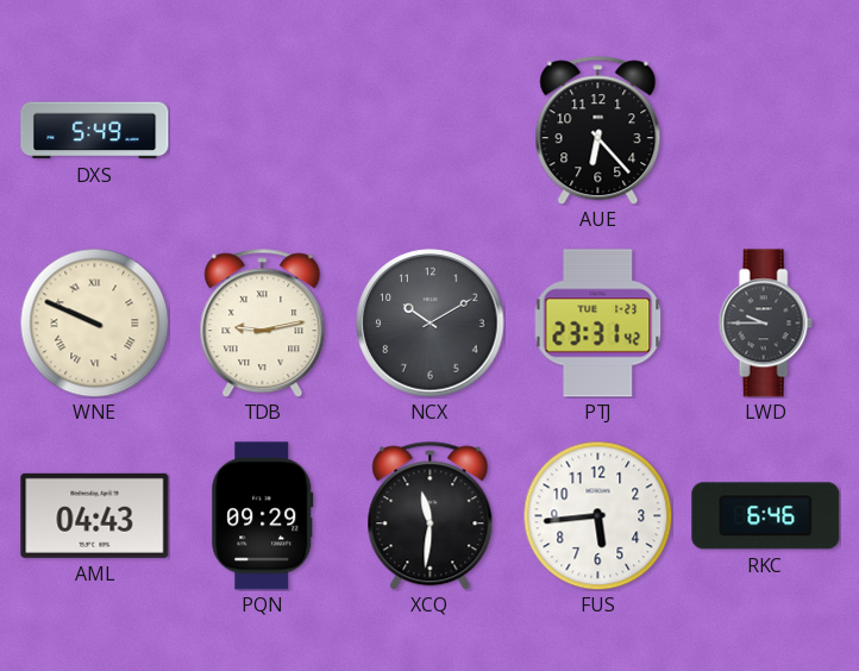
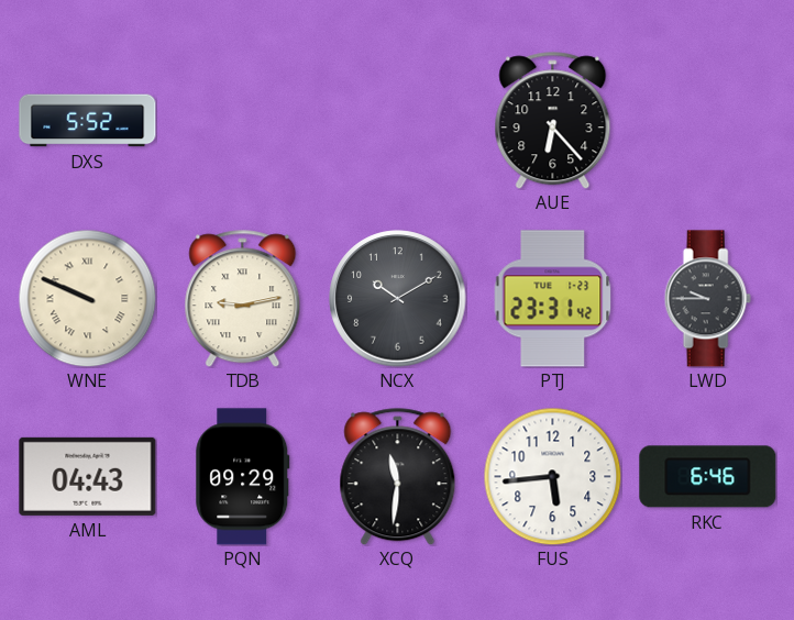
DXS: 5:49 -> 5:52 (88, 121)
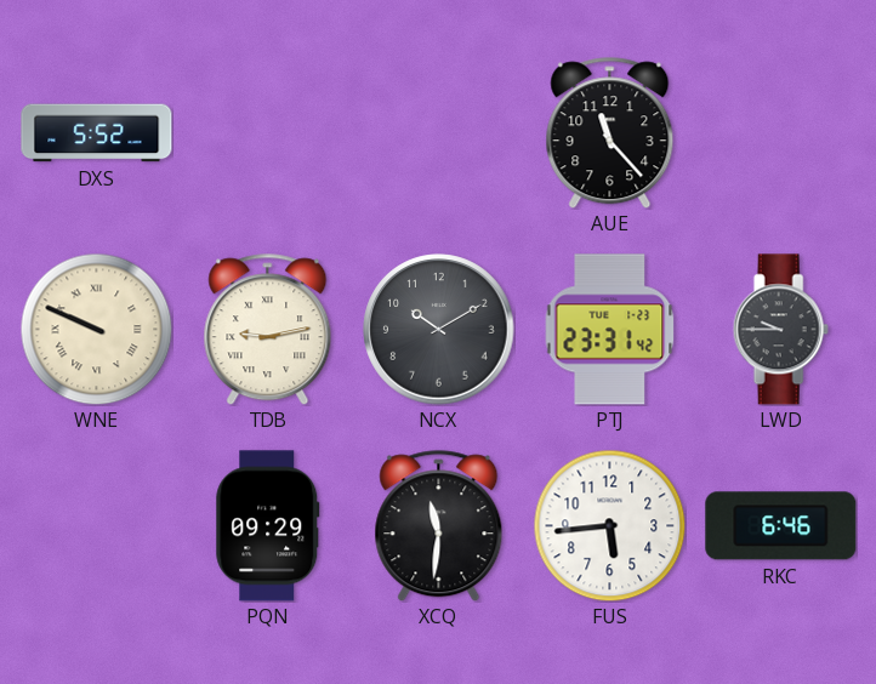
AUE: 6:23 -> 11:23 (610, 133)
AML: 04:43 -> none (88, 476)
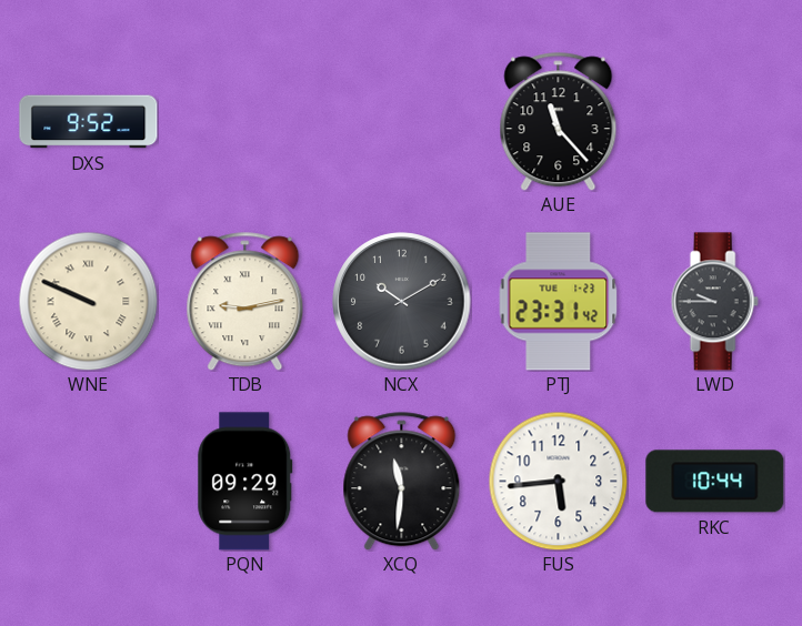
DXS: 5:52 -> 9:52 (89, 122)
RKC: 6:46 -> 10:44 (715, 482)
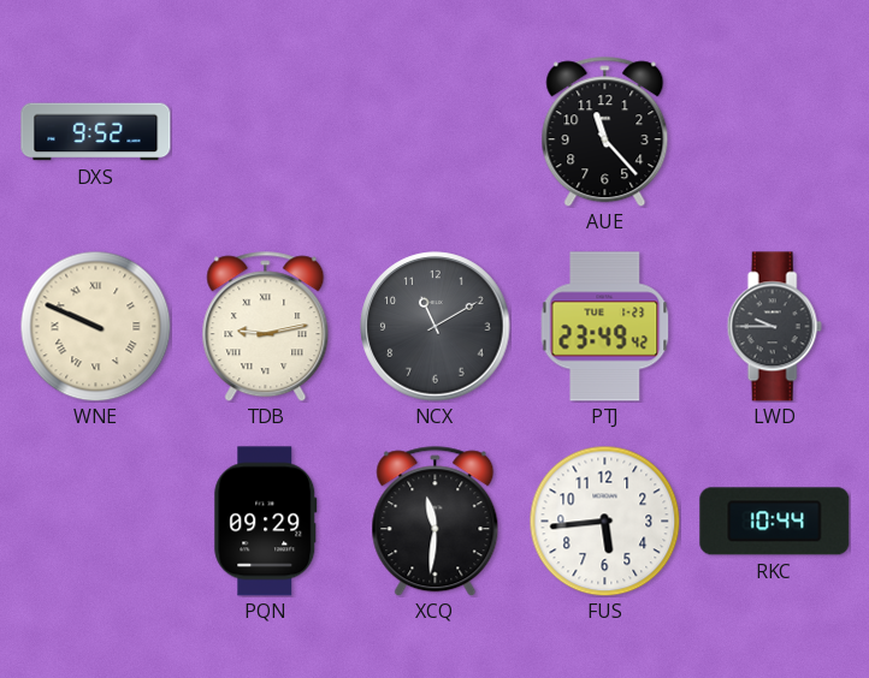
NCX: 10:10 -> 11:10 (436, 327)
PTJ: 23:31 -> 23:49 (605, 327)
